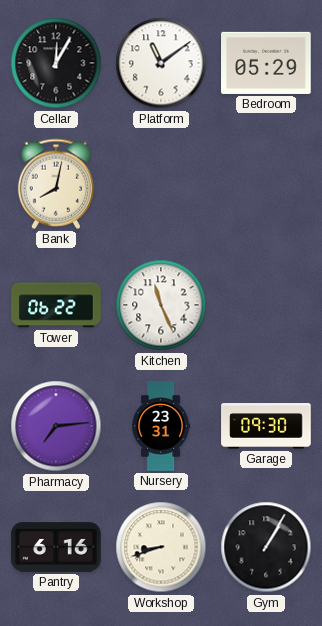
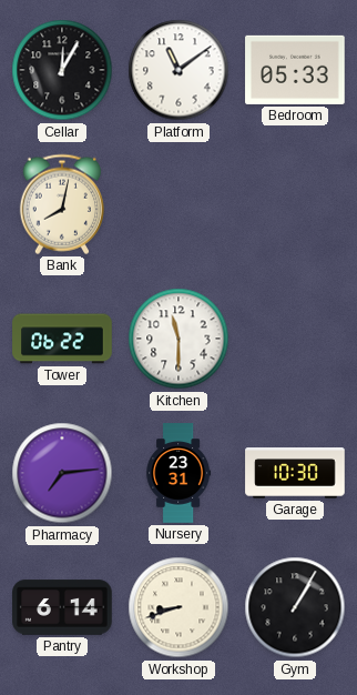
Bedroom: 05:29 -> 05:33 (295, 70)
Kitchen: 11:26 -> 11:30 (178, 339)
Garage: 09:30 -> 10:30 (295, 473)
Pantry: 6:16 -> 6:14 (62, 607)
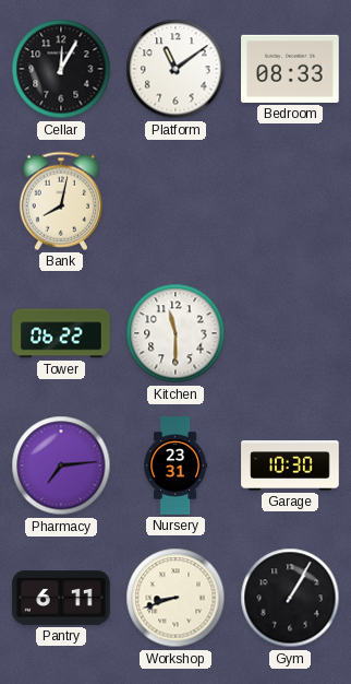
Bedroom: 05:33 -> 08:33 (290, 69)
Pantry: 6:14 -> 6:11 (61, 598)
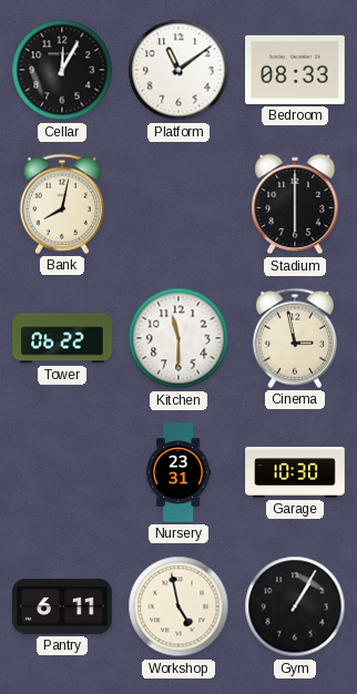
Stadium: none -> 6:00 (295, 204)
Cinema: none -> 2:58 (295, 338)
Pharmacy: 7:14 -> none (61, 465)
Workshop: 8:42 -> 4:58 (178, 606)
